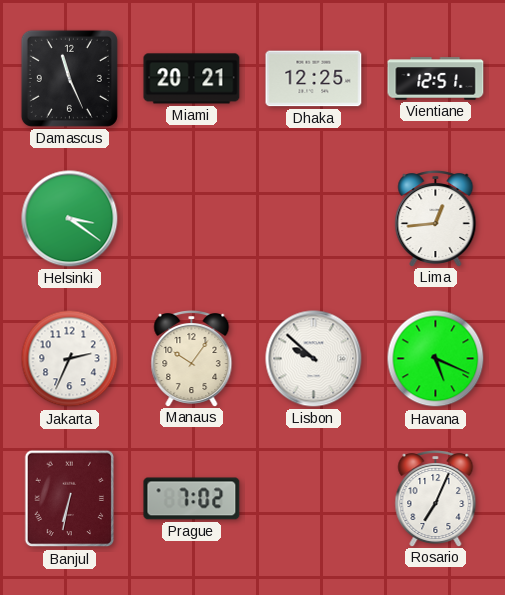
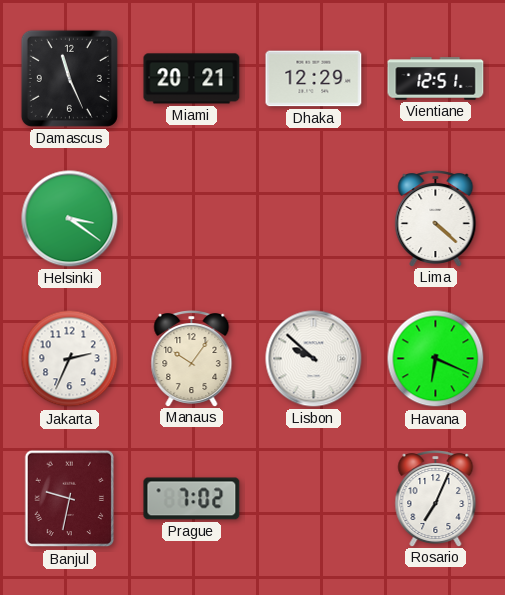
Dhaka: 12:25 -> 12:29 (314, 79)
Lima: 12:44 -> 4:22 (436, 219)
Havana: 5:19 -> 6:19 (436, 359)
Banjul: 6:32 -> 9:32 (70, 499)
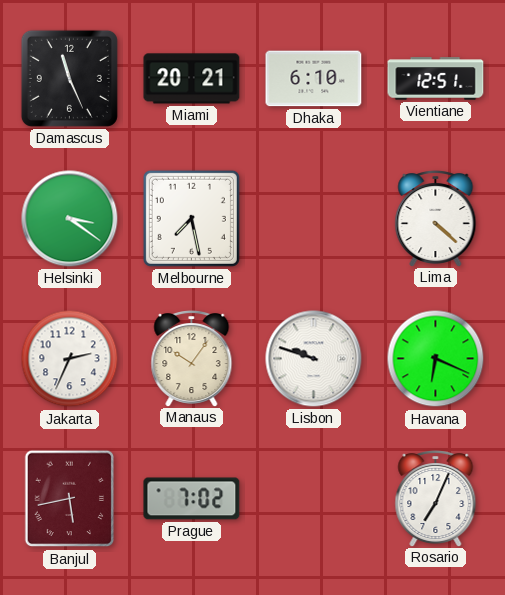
Dhaka: 12:29 -> 6:10 (314, 79)
Melbourne: none -> 7:28 (191, 218)
Lisbon: 9:52 -> 9:48 (314, 359)
Banjul: 9:32 -> 5:43 (70, 499)
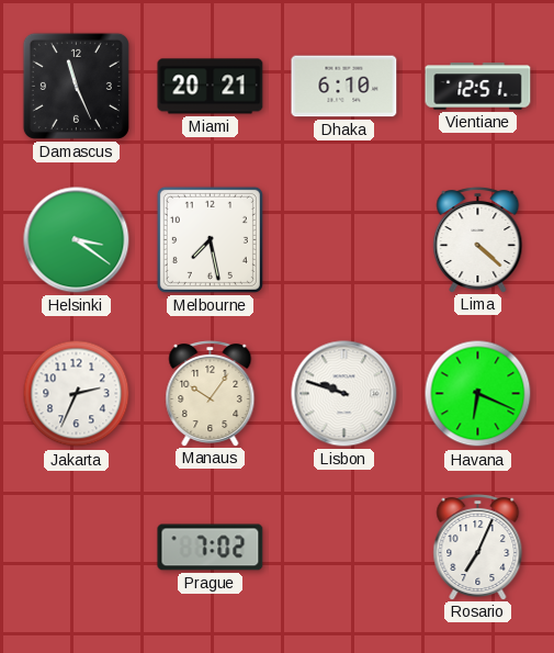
Banjul: 5:43 -> none (70, 499)
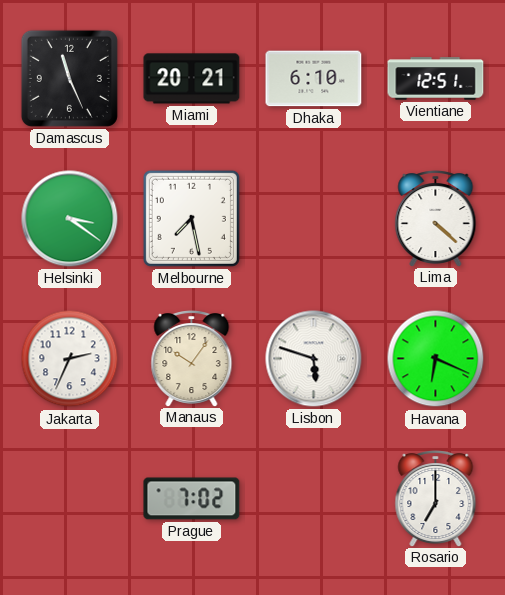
Lisbon: 9:48 -> 5:48 (314, 359)
Rosario: 7:04 -> 7:00 (436, 499)
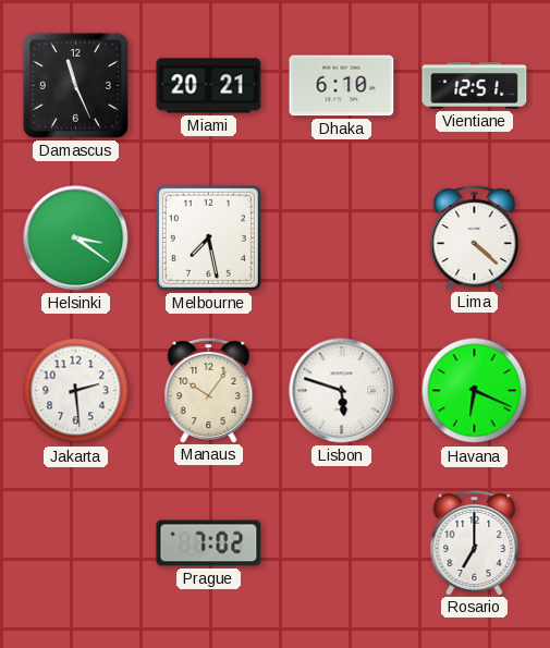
Jakarta: 2:34 -> 2:29 (76, 391)
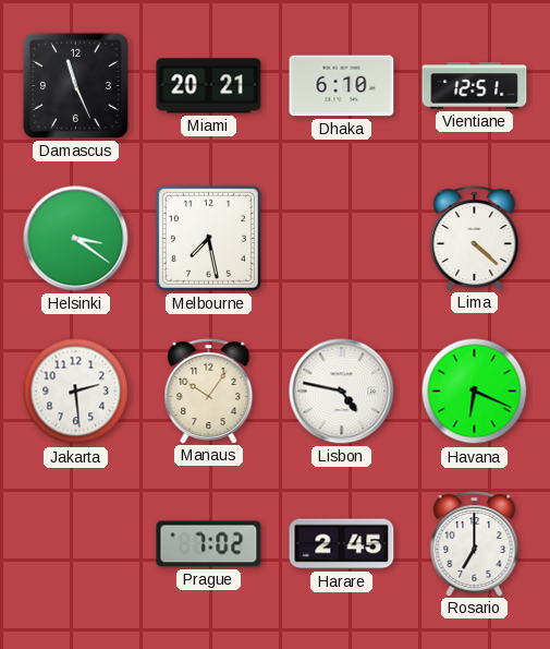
Lisbon: 5:48 -> 4:47 (342, 392)
Harare: none -> 2:45 (342, 544)
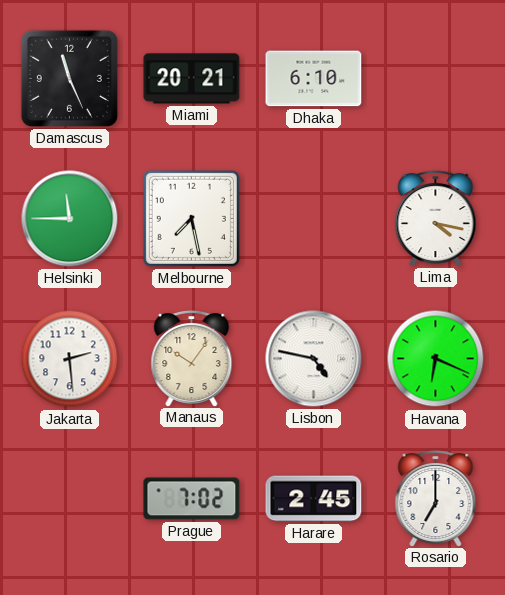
Vientiane: 12:51 -> none (475, 86)
Helsinki: 3:21 -> 11:45 (70, 219)
Lima: 4:22 -> 4:17 (436, 219)
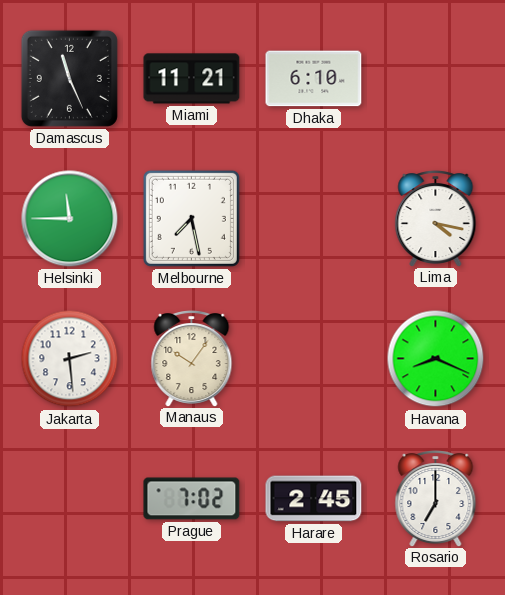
Miami: 20:21 -> 11:21 (192, 79)
Lisbon: 4:47 -> none (314, 359)
Havana: 6:19 -> 8:19 (436, 359)
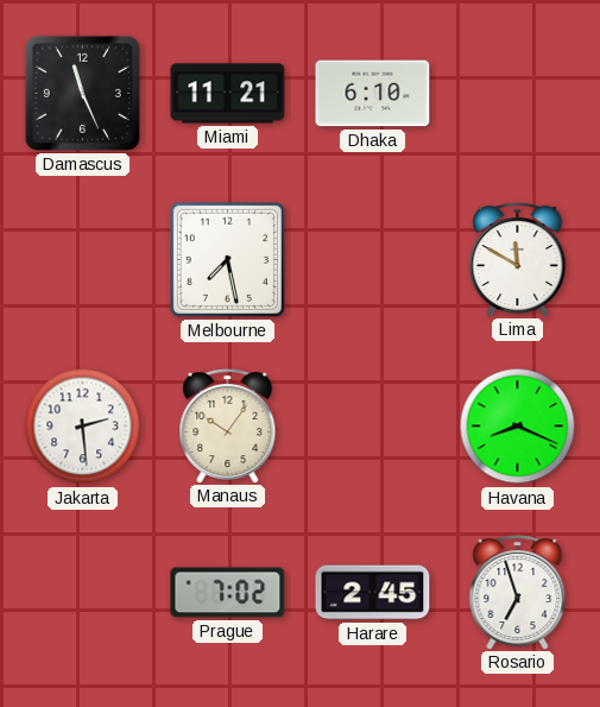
Helsinki: 11:45 -> none (70, 219)
Lima: 4:17 -> 11:50 (518, 260)
Rosario: 7:00 -> 6:57 (518, 593)
